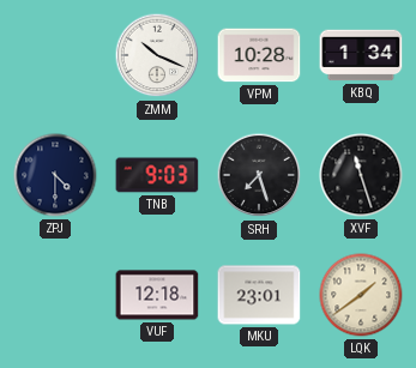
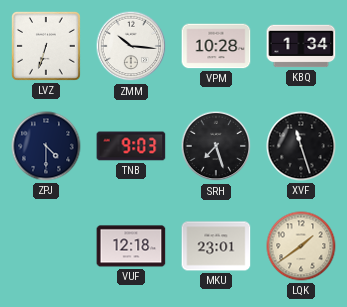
LVZ: none -> 6:33 (46, 46)
ZMM: 10:19 -> 10:16 (131, 46)
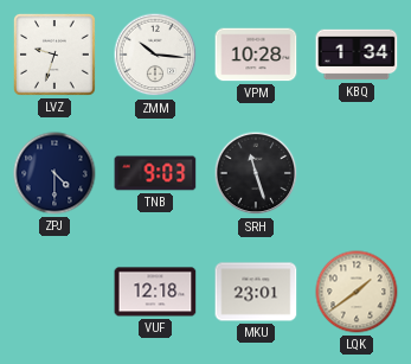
LVZ: 6:33 -> 9:33 (54, 55)
SRH: 7:27 -> 11:27 (256, 173)
XVF: 11:27 -> none (301, 146)
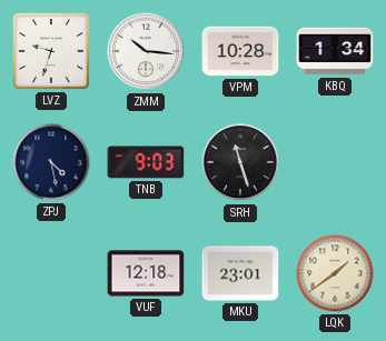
ZPJ: 4:30 -> 4:28 (51, 162)
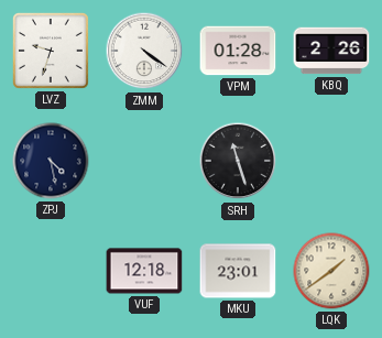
ZMM: 10:16 -> 4:21 (144, 51)
VPM: 10:28 -> 01:28 (238, 51)
KBQ: 1:34 -> 2:26 (331, 51)
TNB: 9:03 -> none (146, 162)
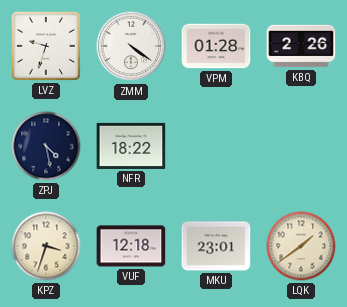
NFR: none -> 18:22 (131, 146)
SRH: 11:27 -> none (238, 161)
KPZ: none -> 3:33 (46, 246)
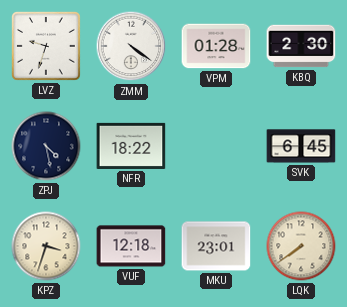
KBQ: 2:26 -> 2:30 (301, 46)
SVK: none -> 6:45 (301, 146)
LQK: 1:39 -> 7:39 (301, 246)
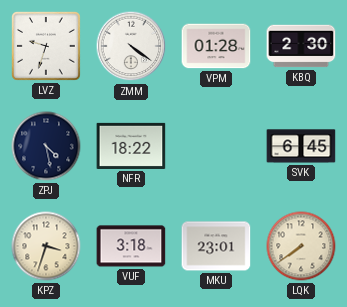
VUF: 12:18 -> 3:18 (131, 246)
